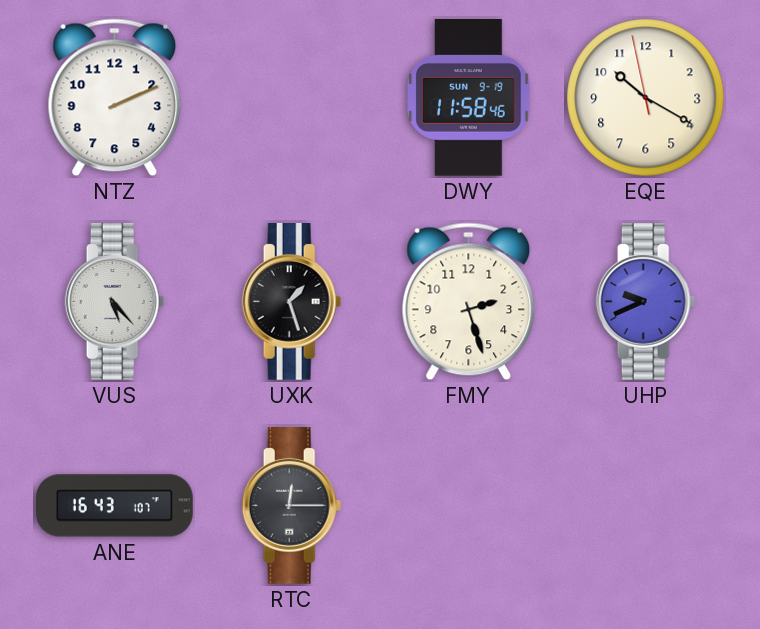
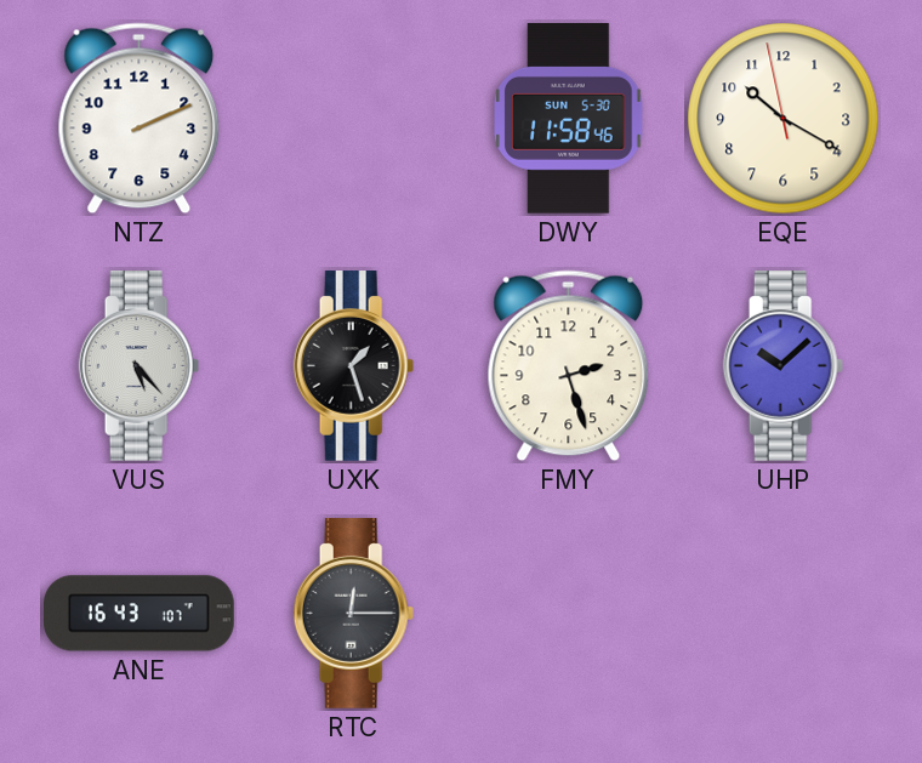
DWY date: SUN 9-19 -> SUN 5-30 (569, 119)
UHP: 9:41 -> 10:08 (784, 366)
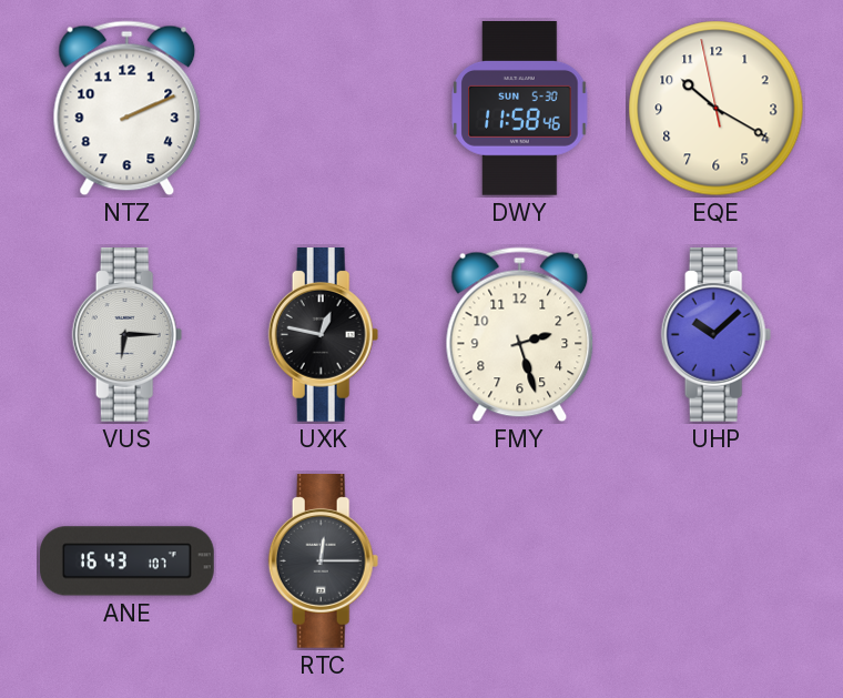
VUS: 5:23 -> 6:15 (128, 335)
UXK: 1:27 -> 12:47 (324, 335)
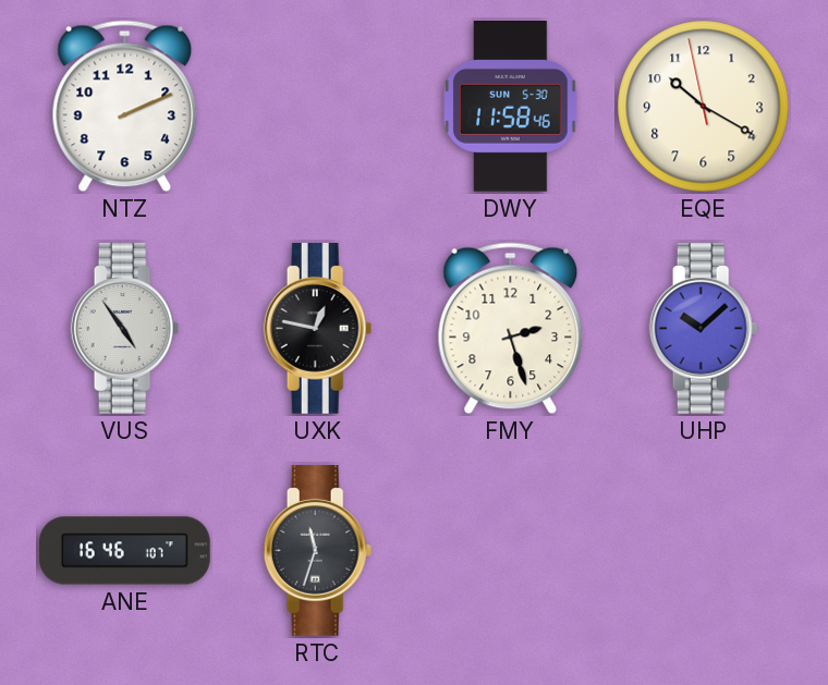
VUS: 6:15 -> 4:54 (125, 329)
ANE: 16:43 -> 16:46 (125, 551)
RTC: 12:15 -> 11:33 (318, 551)
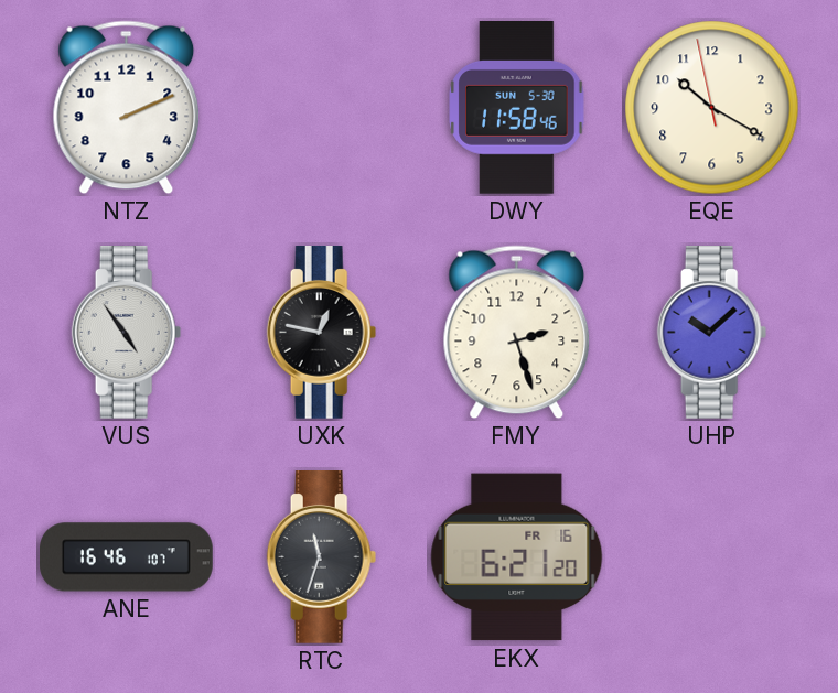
EKX: none -> 6:21 (517, 557)
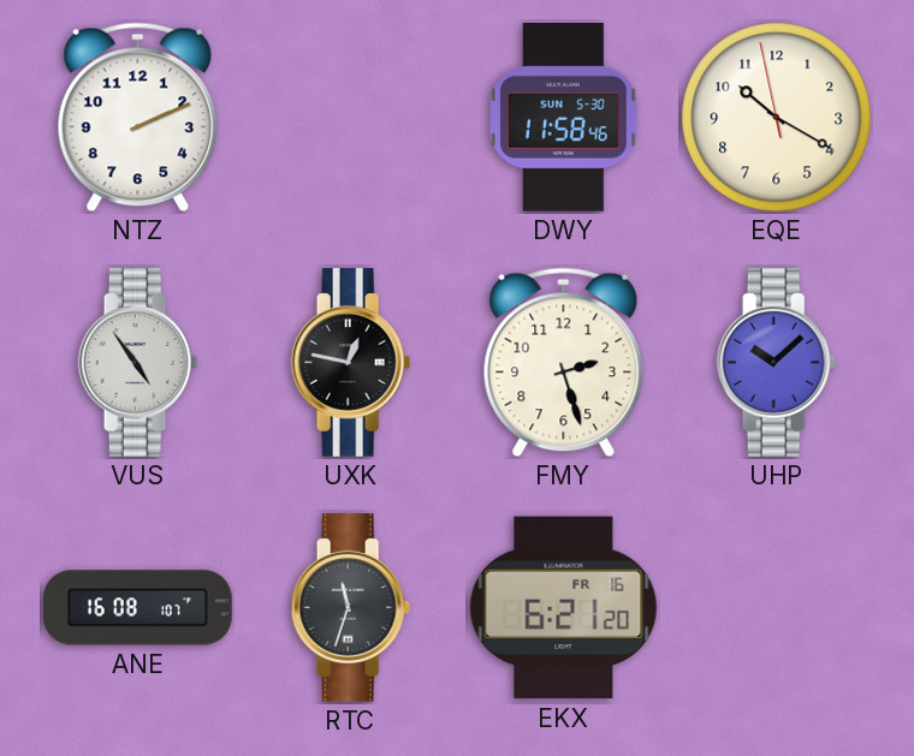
ANE: 16:46 -> 16:08 (138, 608)
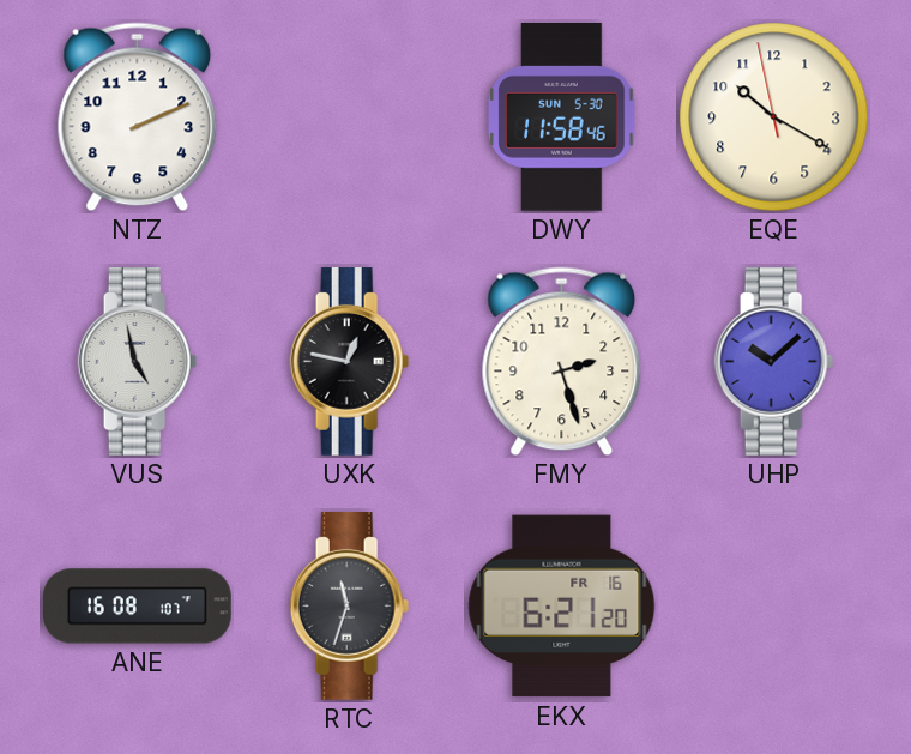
VUS: 4:54 -> 4:58 (138, 362)
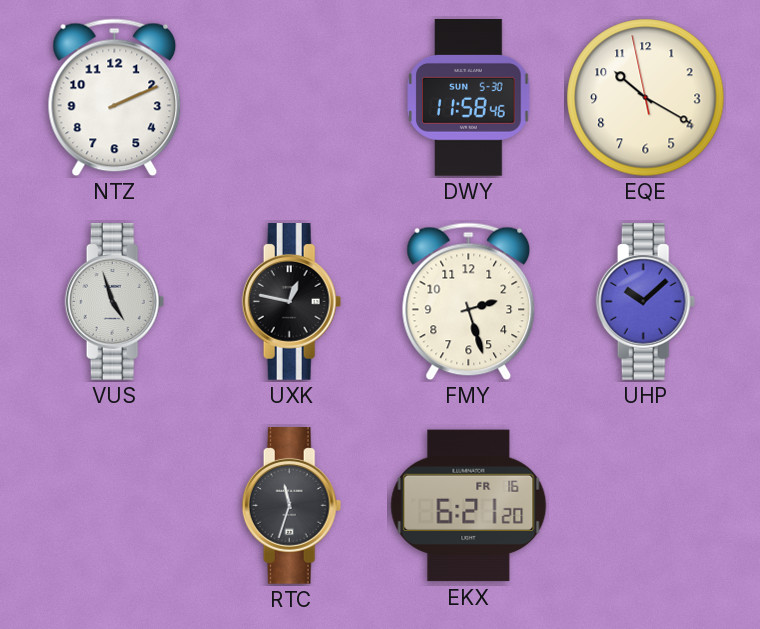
VUS: 4:58 -> 4:57 (115, 302)
ANE: 16:08 -> none (138, 607)
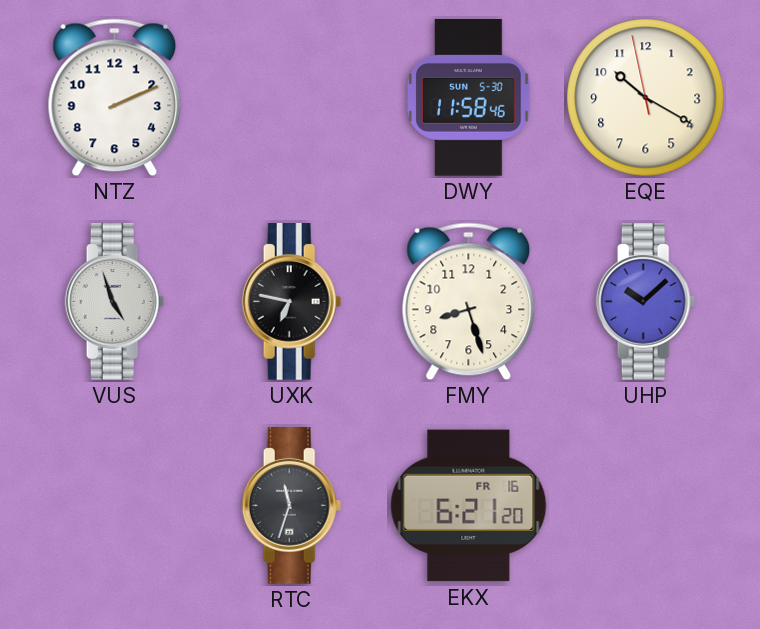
UXK: 12:47 -> 6:47 (292, 302)
FMY: 2:27 -> 8:27 (469, 302)
